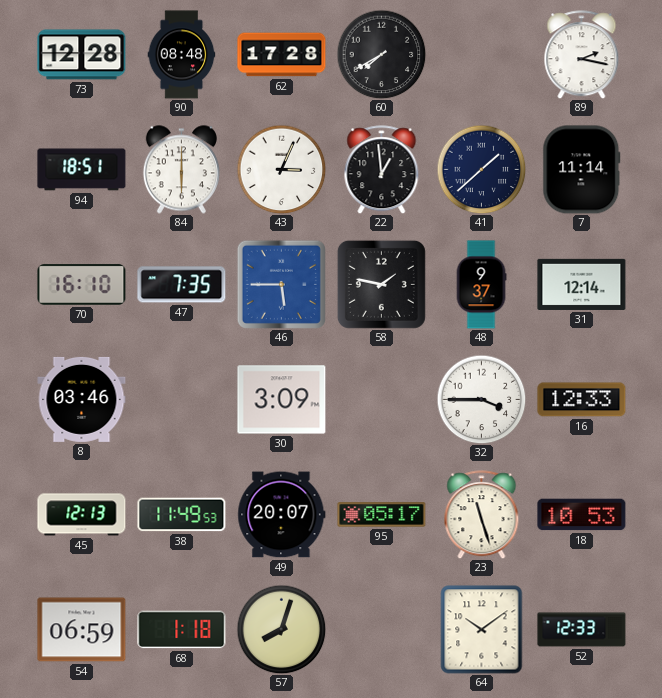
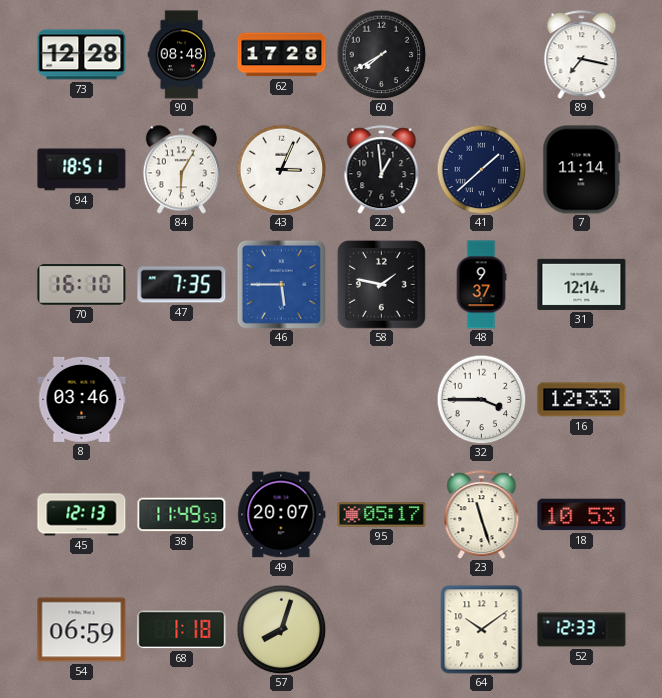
89: 2:17 -> 7:17 (582, 55)
84: 6:00 -> 6:05 (181, 170)
30: 3:09 -> none (282, 400)
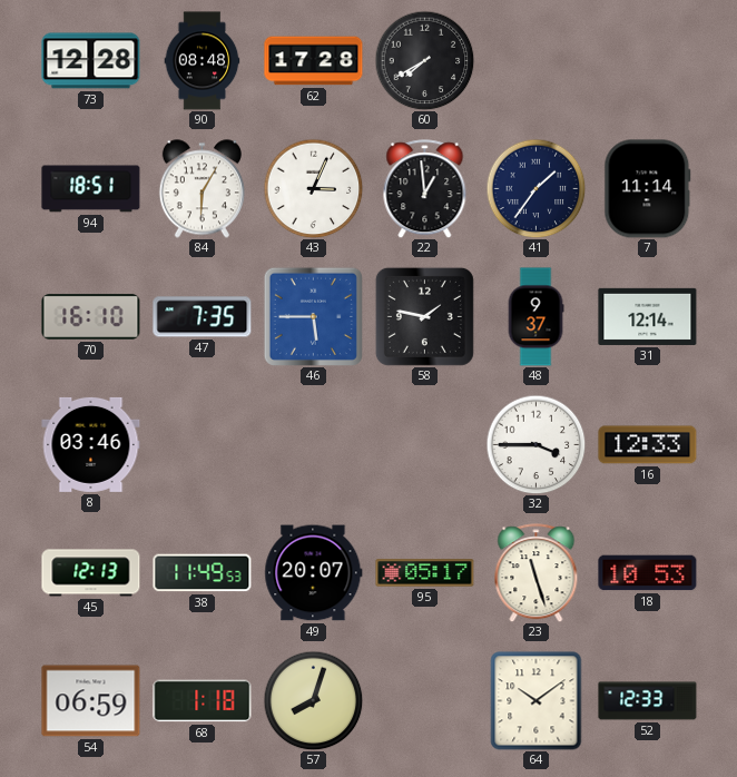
89: 7:17 -> none (582, 55)
41: 1:38 -> 1:36 (535, 188)
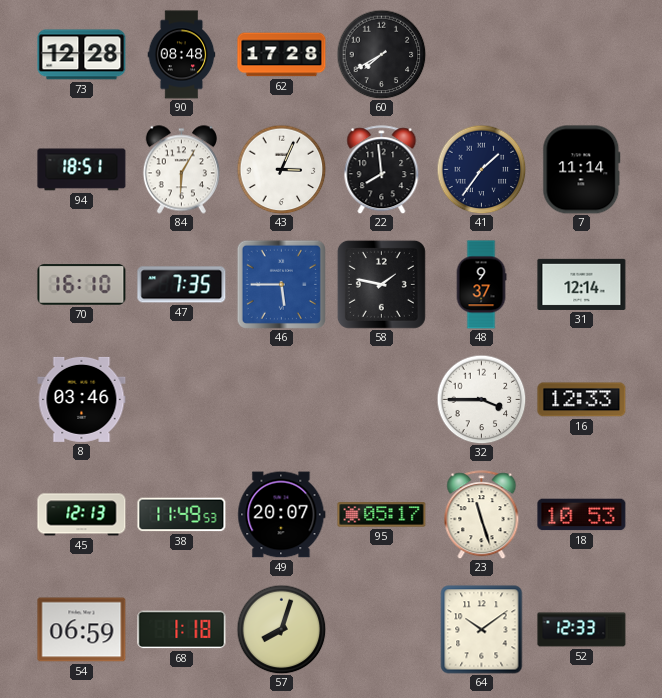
22: 12:59 -> 7:59 (382, 170)
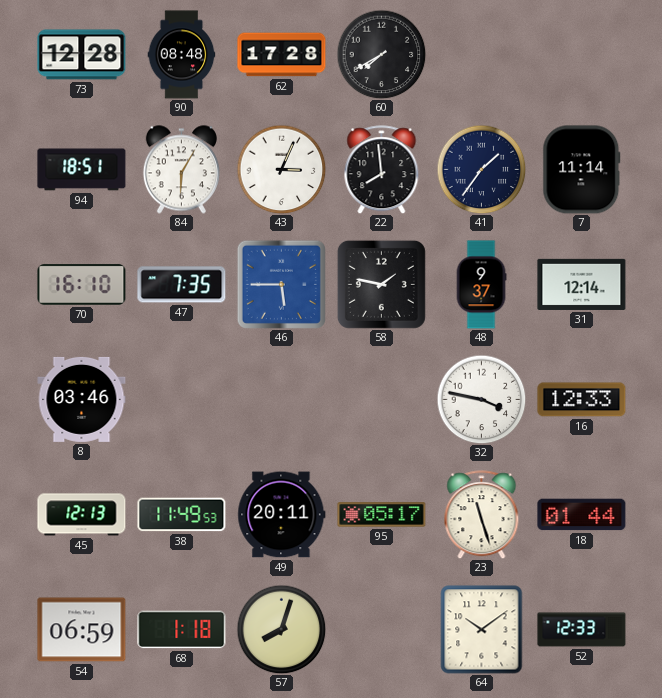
32: 3:45 -> 3:47 (481, 399)
49: 20:07 -> 20:11 (282, 515)
18: 10:53 -> 01:44 (582, 515)
